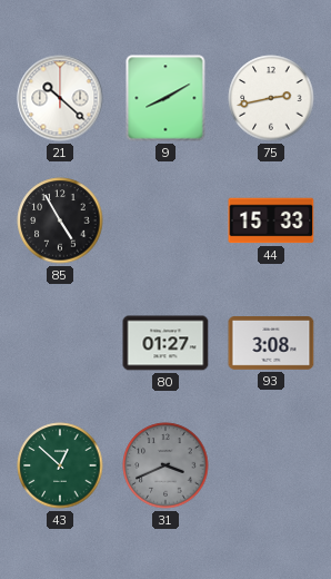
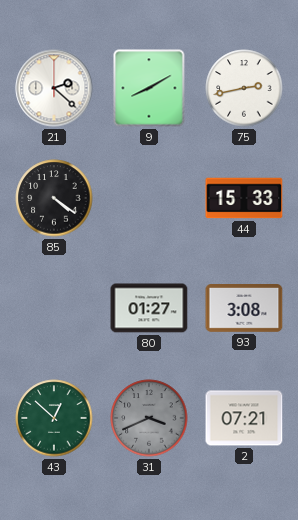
21: 10:22 -> 2:22 (54, 88)
85: 4:55 -> 4:21 (54, 198)
2: none -> 07:21 (244, 418)
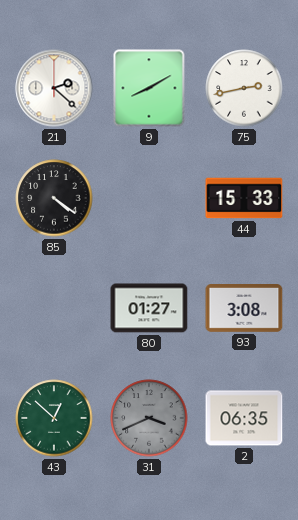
2: 07:21 -> 06:35 (244, 418)
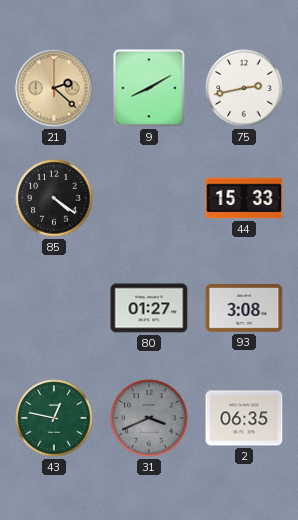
21 dial: white -> champagne (54, 88)
43: 12:52 -> 12:47 (54, 418)
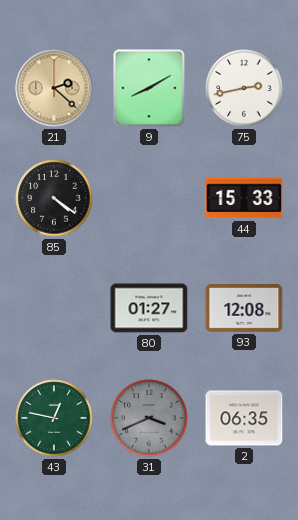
93: 3:08 -> 12:08 (244, 309)
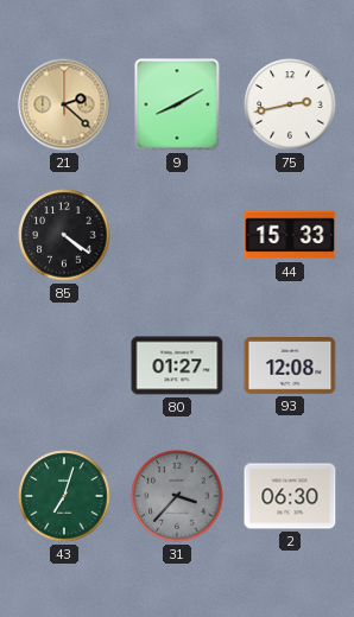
43: 12:47 -> 7:03 (64, 496)
31: 3:41 -> 3:37 (177, 496)
2: 06:35 -> 06:30 (290, 496)
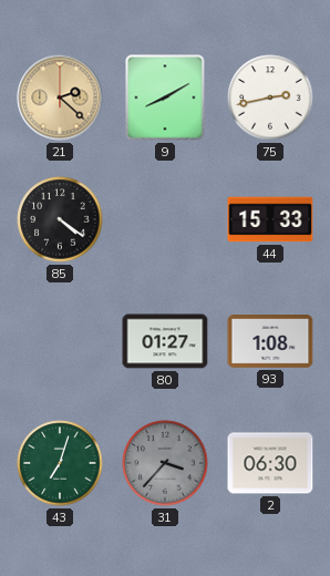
93: 12:08 -> 1:08 (270, 342)
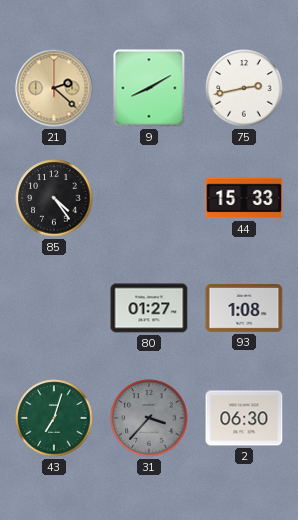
85: 4:21 -> 4:24 (54, 198)
